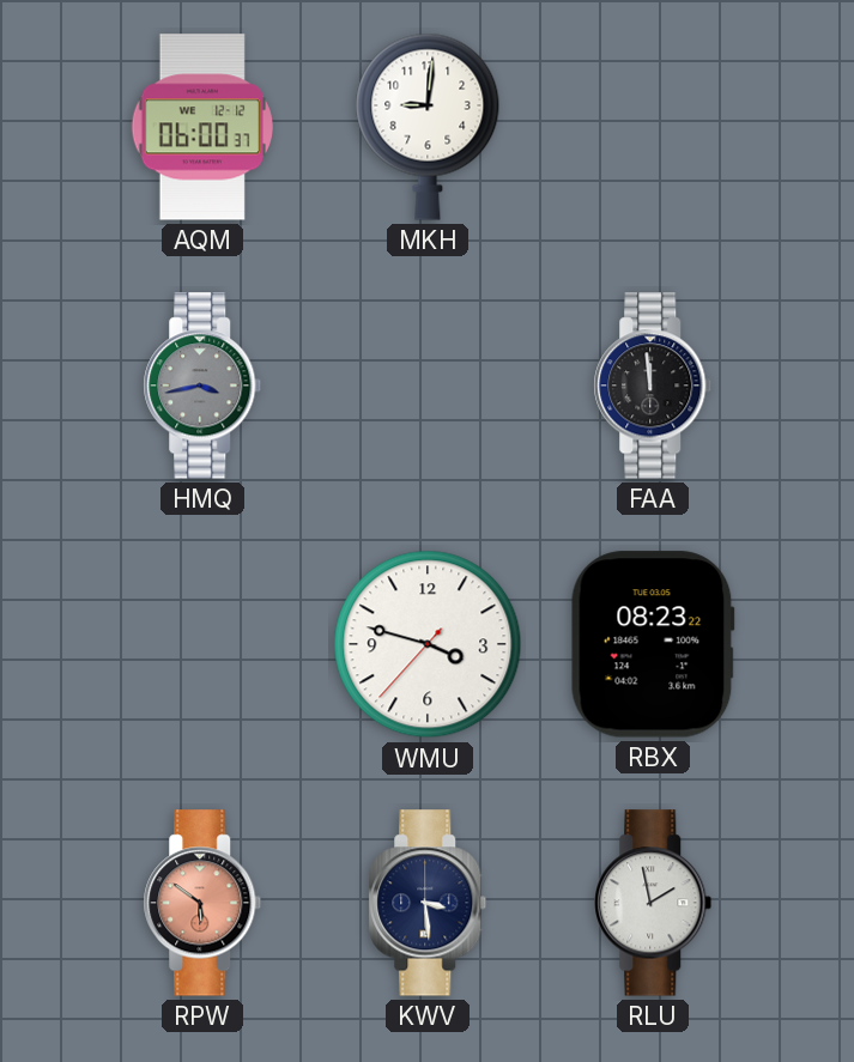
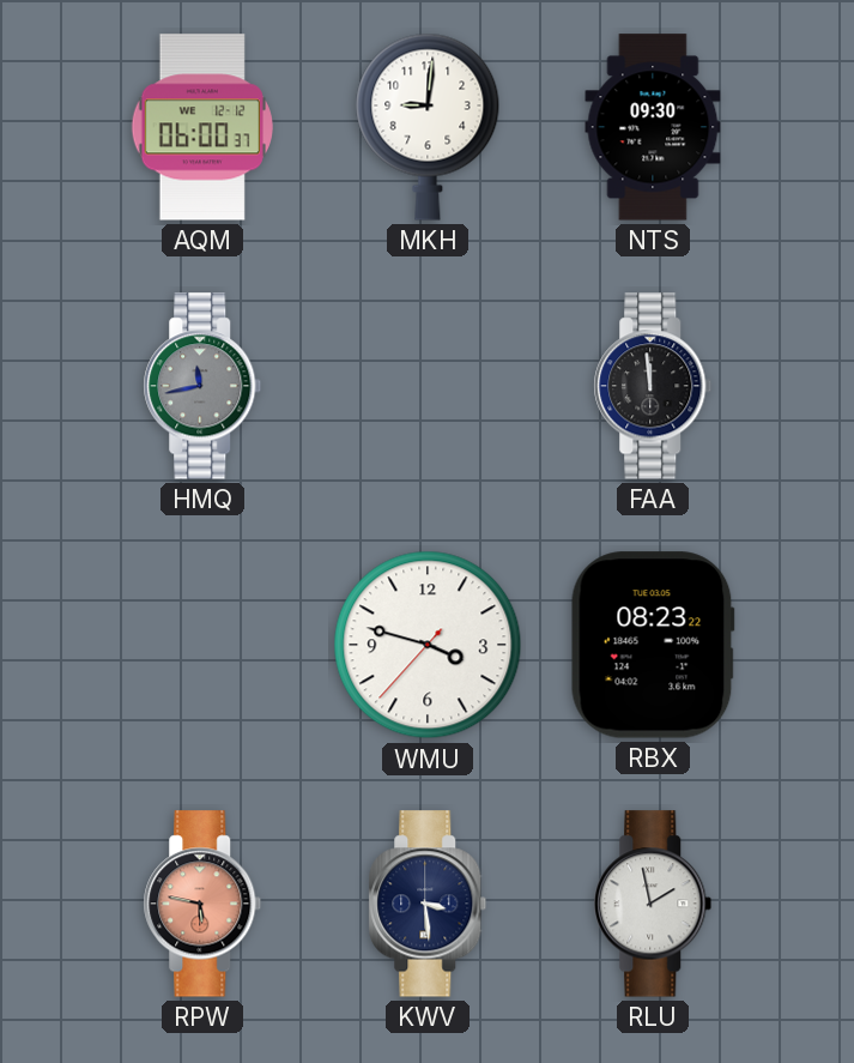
NTS: none -> 09:30 (653, 127)
HMQ: 3:43 -> 11:43 (202, 386)
RPW: 5:51 -> 5:47 (202, 904)
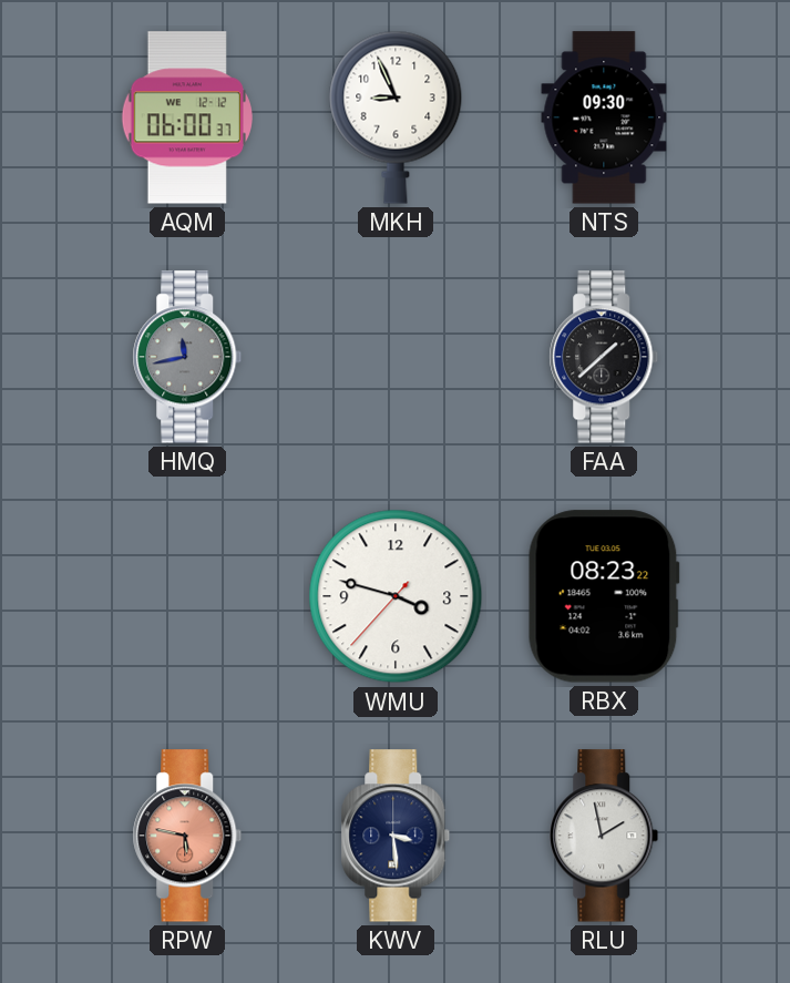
MKH: 9:01 -> 8:56 (396, 117)
FAA: 11:59 -> 1:38 (604, 357)
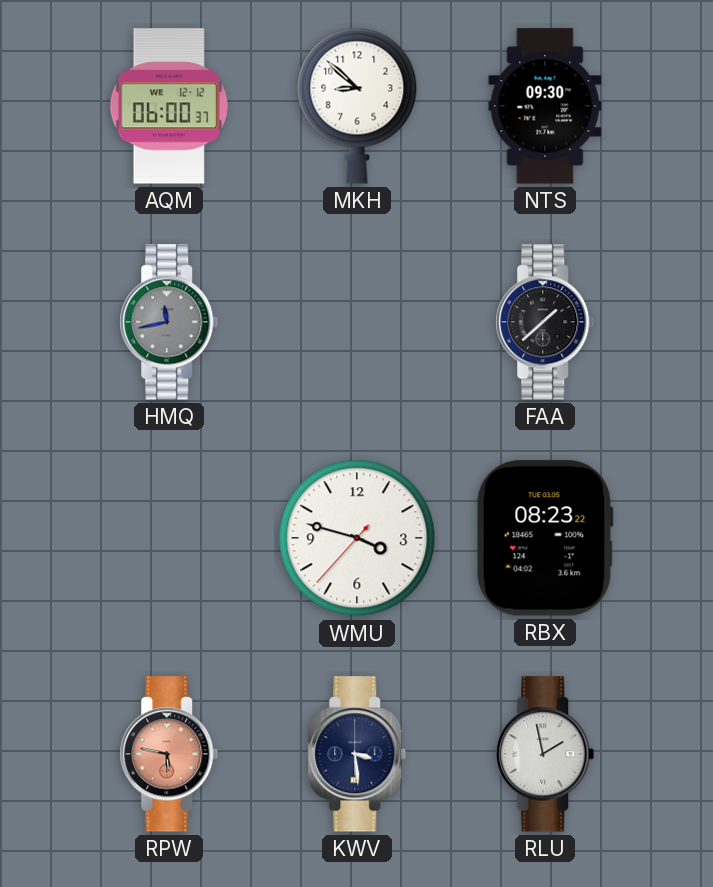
MKH: 8:56 -> 8:52 (357, 106)
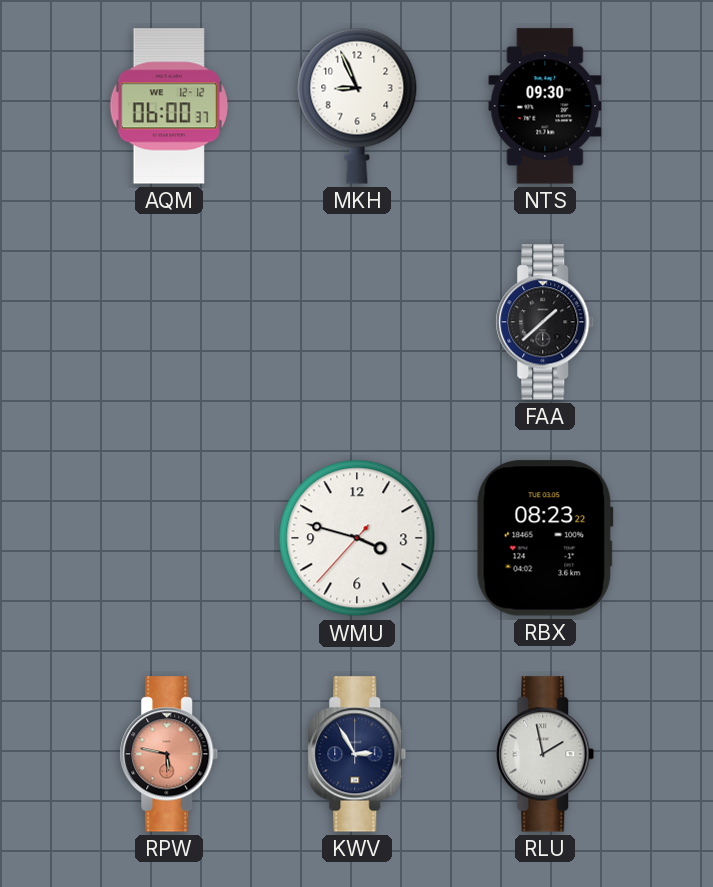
MKH: 8:52 -> 8:56 (357, 106)
HMQ: 11:43 -> none (169, 322)
KWV: 3:29 -> 2:55 (357, 754)
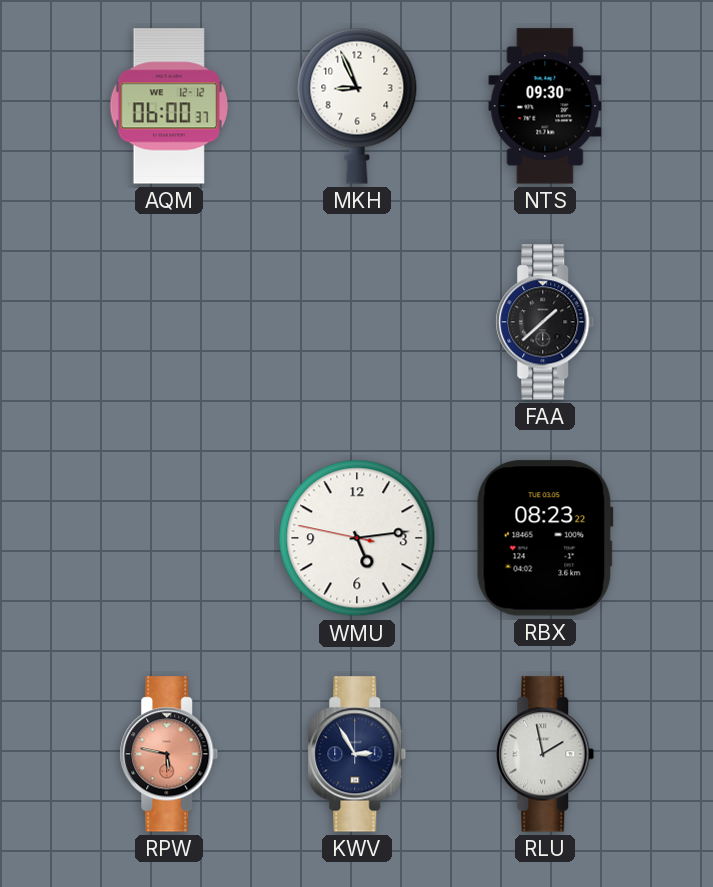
WMU: 3:47 -> 5:13 (357, 538)
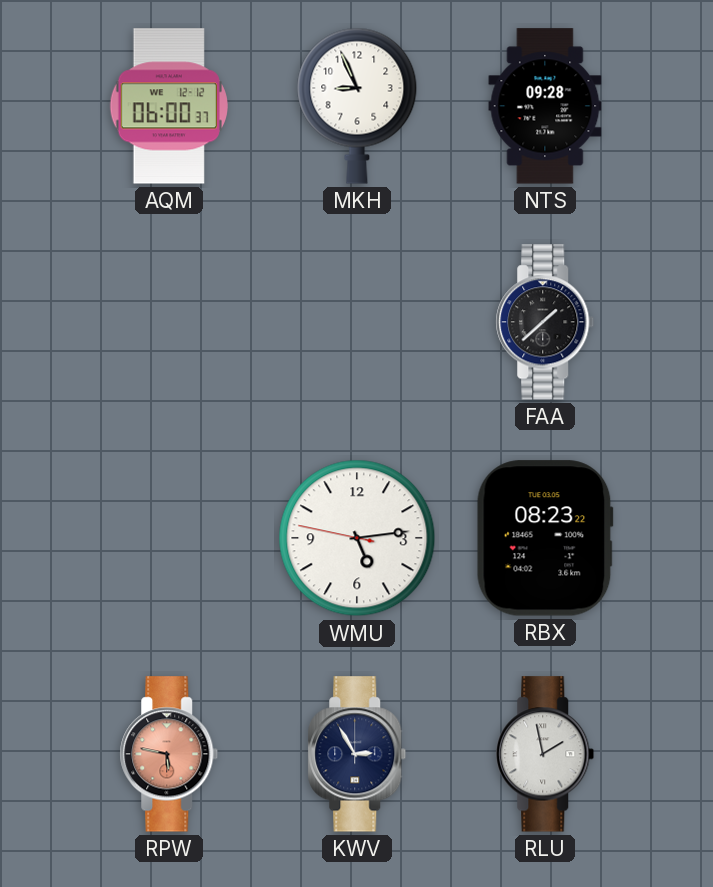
NTS: 09:30 -> 09:28 (545, 106)
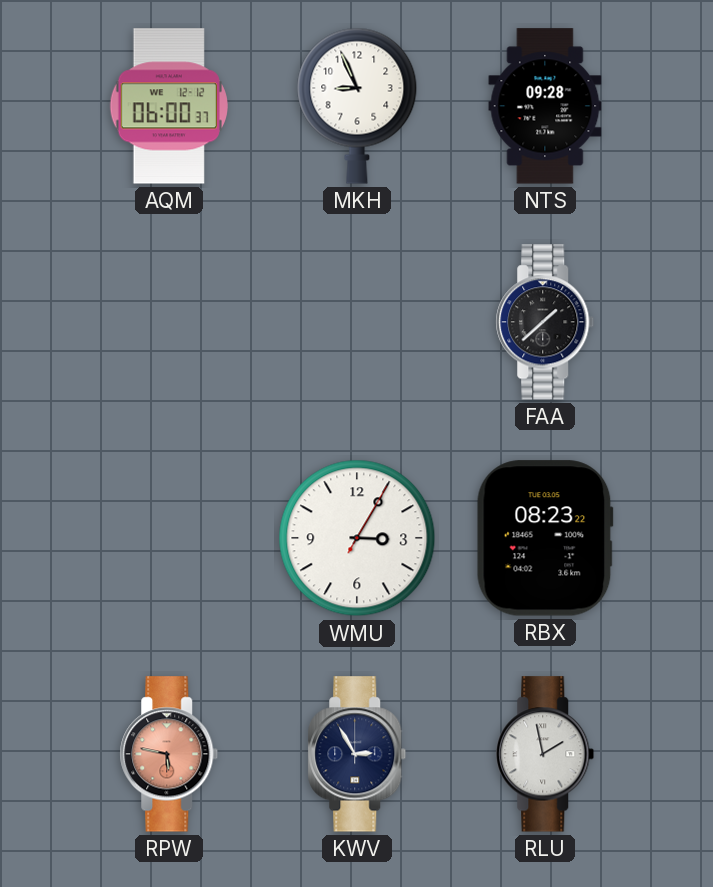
WMU: 5:13 -> 3:05 (357, 538)
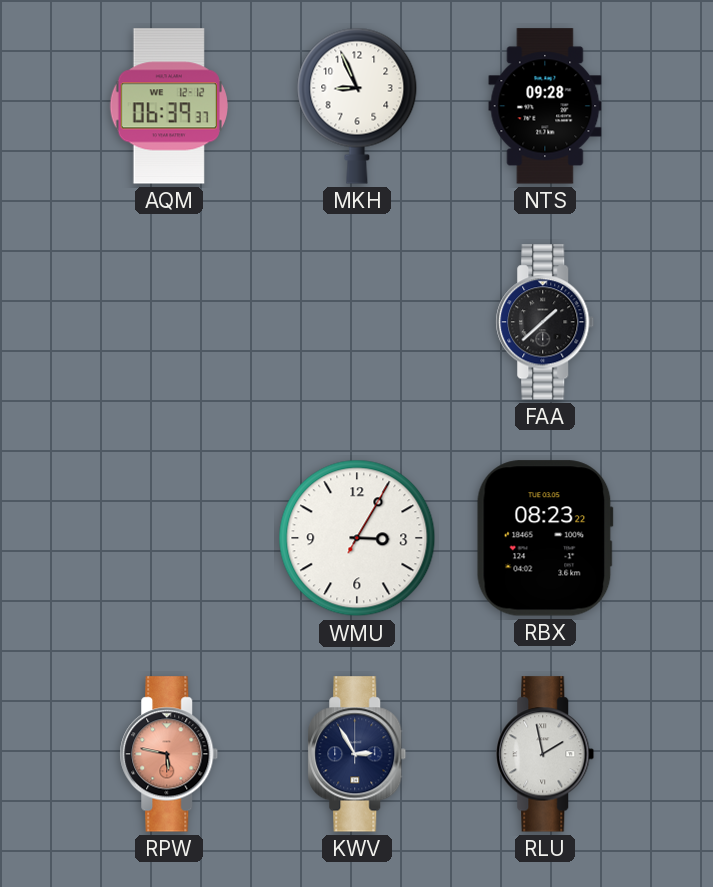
AQM: 06:00 -> 06:39 (169, 106)
